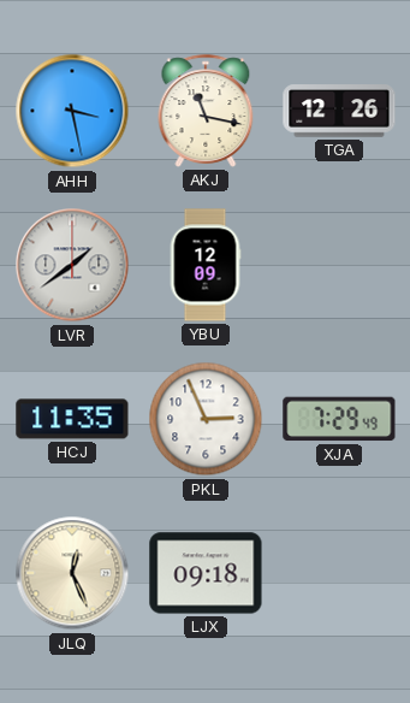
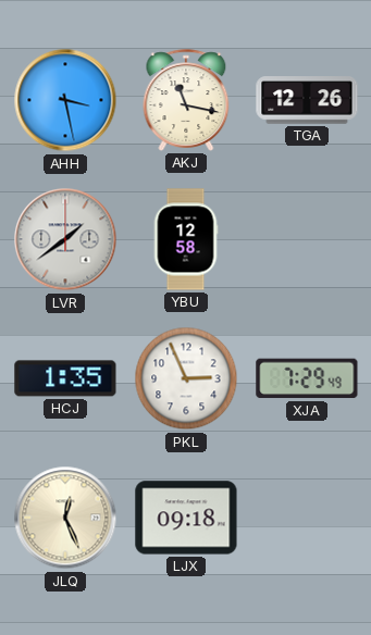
YBU: 12:09 -> 12:58 (186, 239)
HCJ: 11:35 -> 1:35 (65, 378)
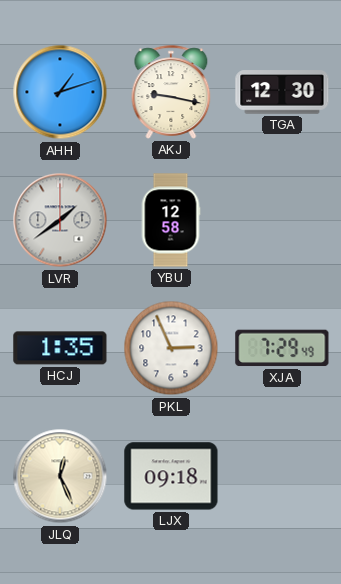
AHH: 3:28 -> 1:12 (60, 92)
AKJ: 11:17 -> 9:17 (171, 92)
TGA: 12:26 -> 12:30 (282, 92)
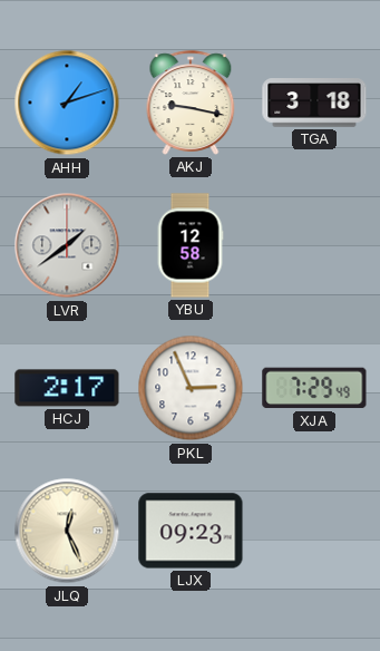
TGA: 12:30 -> 3:18 (314, 103)
HCJ: 1:35 -> 2:17 (67, 388)
LJX: 09:18 -> 09:23 (191, 531)
